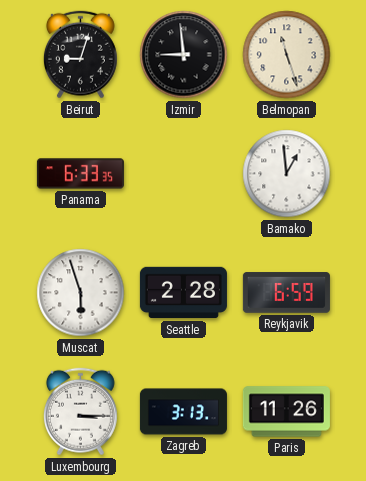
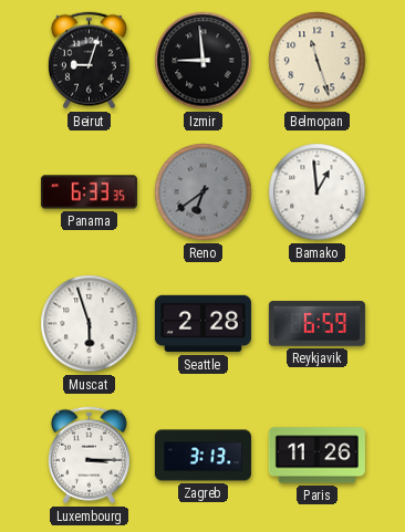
Reno: none -> 6:39 (204, 192)
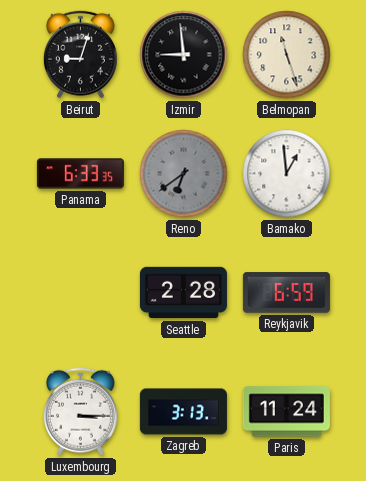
Muscat: 5:57 -> none (90, 324)
Paris: 11:26 -> 11:24 (286, 412)
